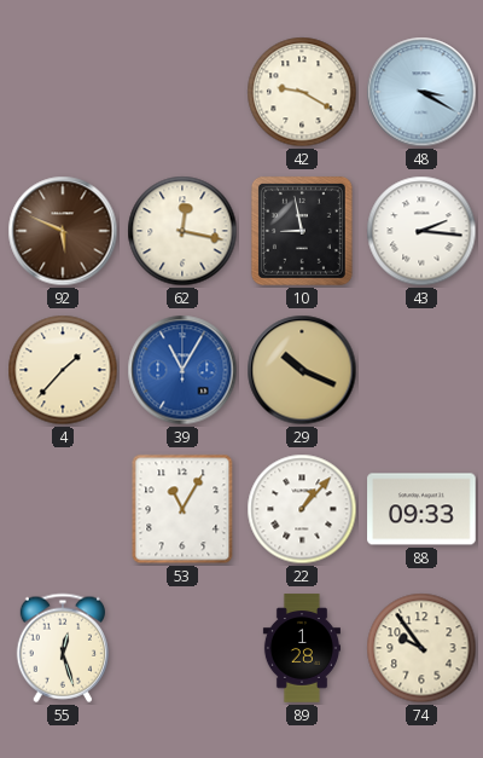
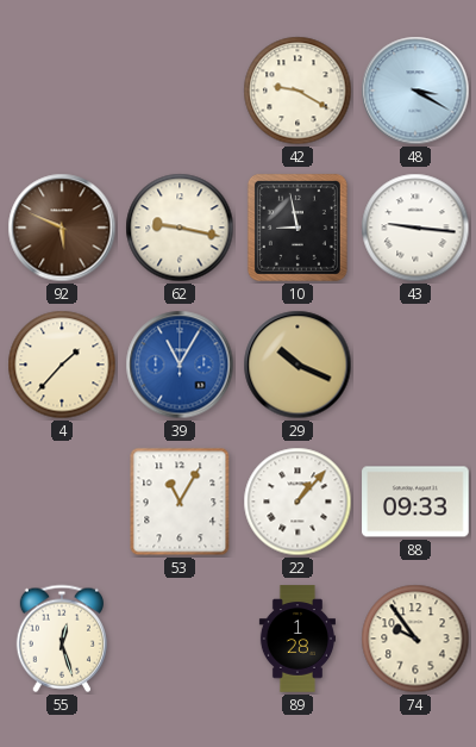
62: 12:17 -> 9:17 (180, 228)
43: 2:16 -> 9:16 (415, 228)
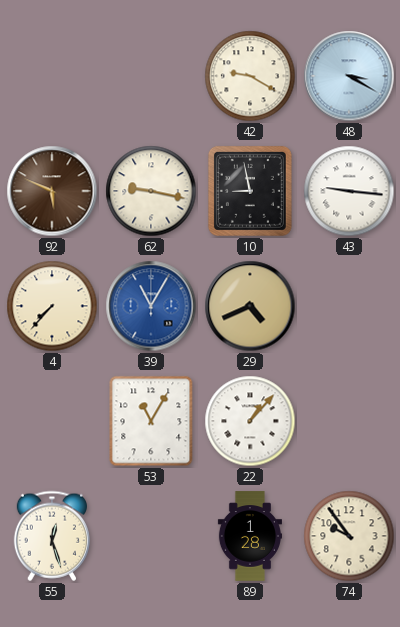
4: 1:37 -> 7:37 (52, 306)
29: 10:19 -> 4:41 (250, 306)
88: 09:33 -> none (415, 502)
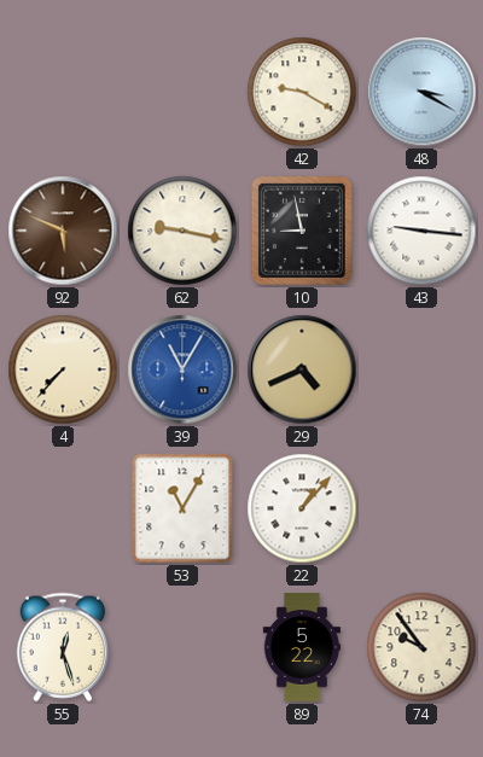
89: 1:28 -> 5:22 (302, 647)
